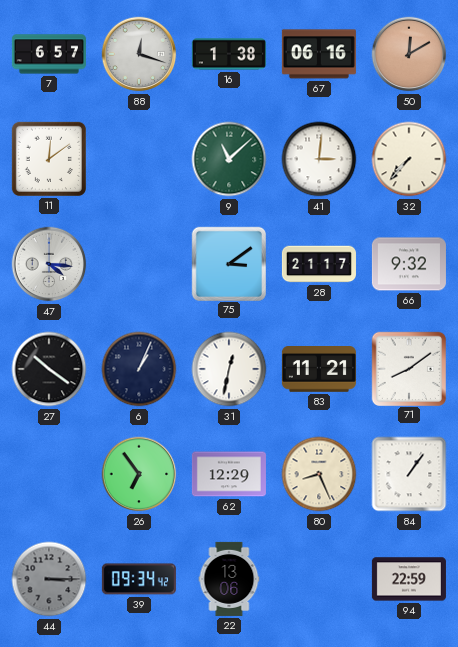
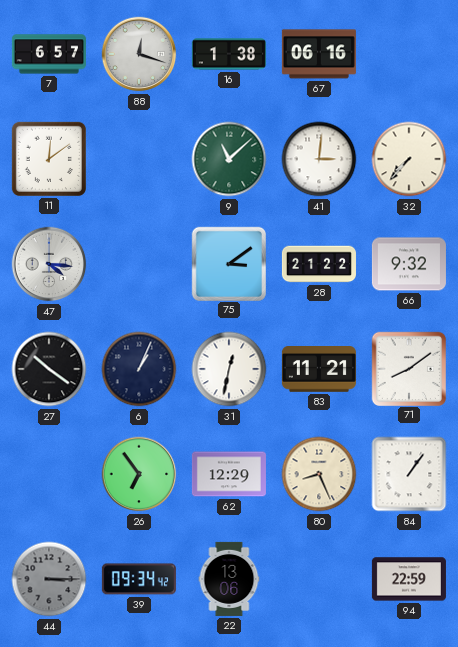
50: 12:10 -> none (409, 54)
28: 21:17 -> 21:22 (319, 264)
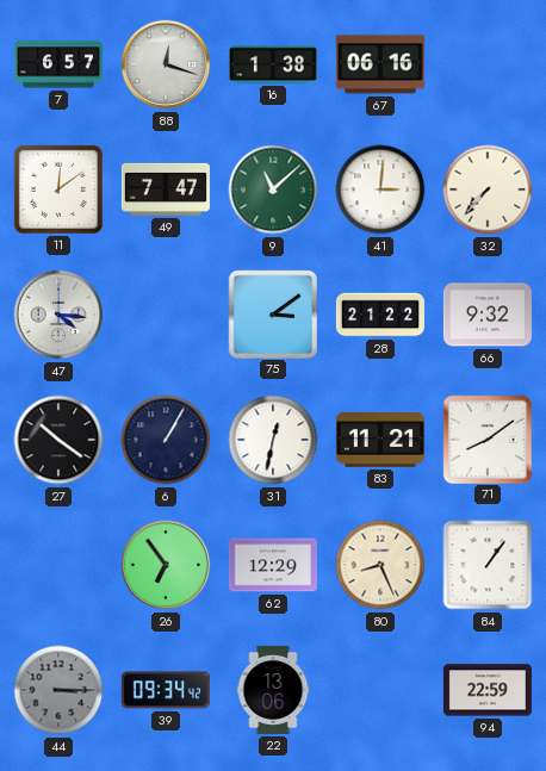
49: none -> 7:47 (166, 189)
6: 1:04 -> 1:05 (166, 440)
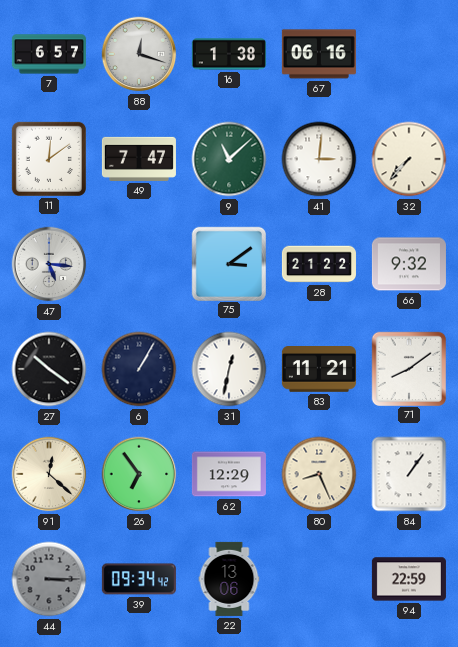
47: 4:16 -> 5:16 (49, 264)
91: none -> 12:22 (49, 474)
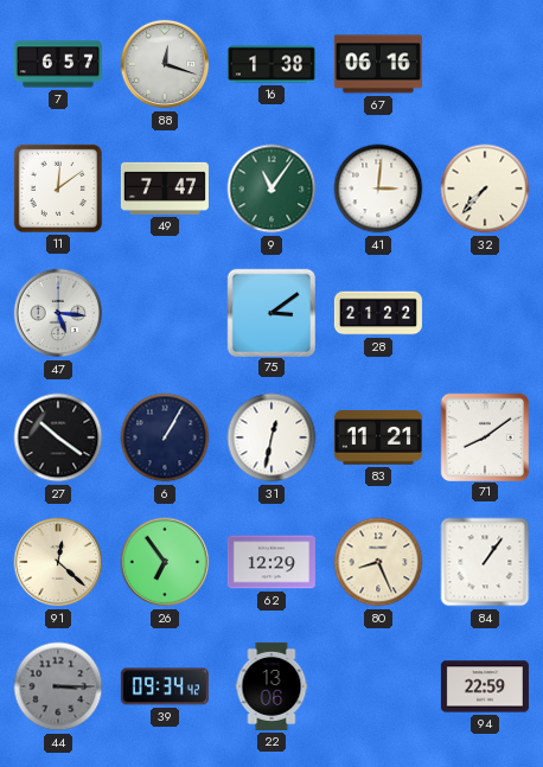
9: 11:08 -> 11:06 (271, 188)
66: 9:32 -> none (409, 264)
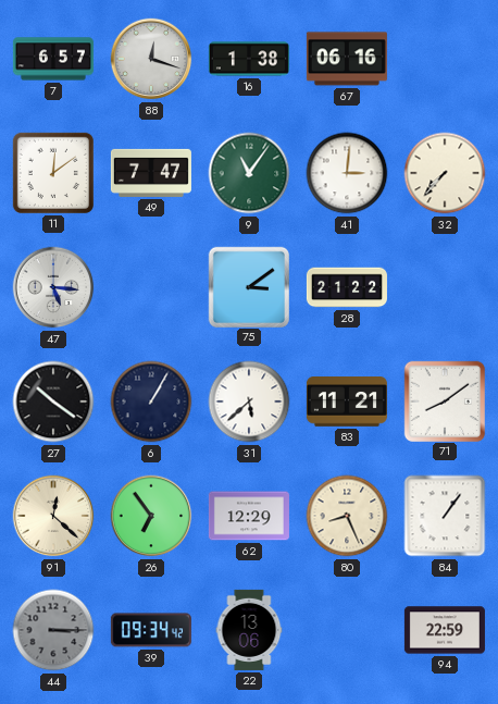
31: 12:32 -> 5:38 (249, 402)
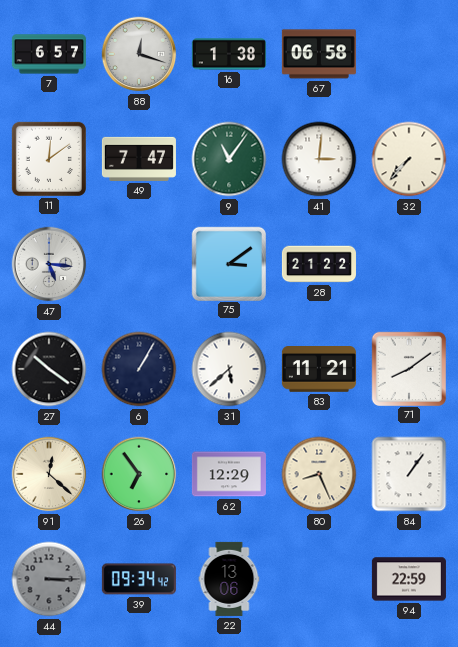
67: 06:16 -> 06:58 (319, 54)
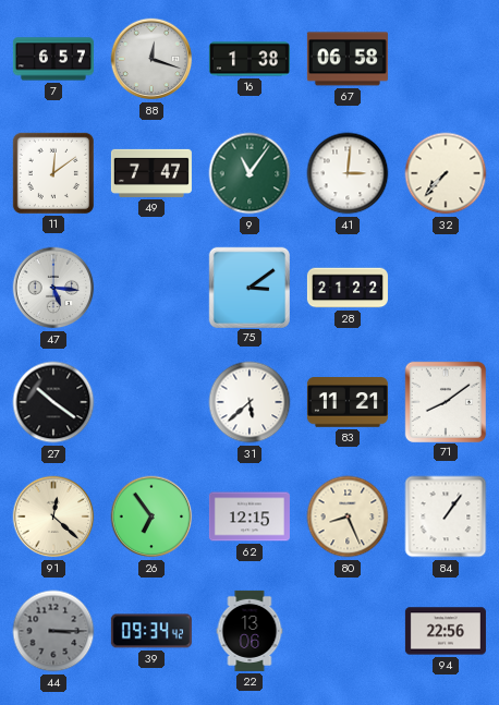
6: 1:05 -> none (139, 369)
62: 12:29 -> 12:15 (249, 516)
94: 22:59 -> 22:56 (446, 631)
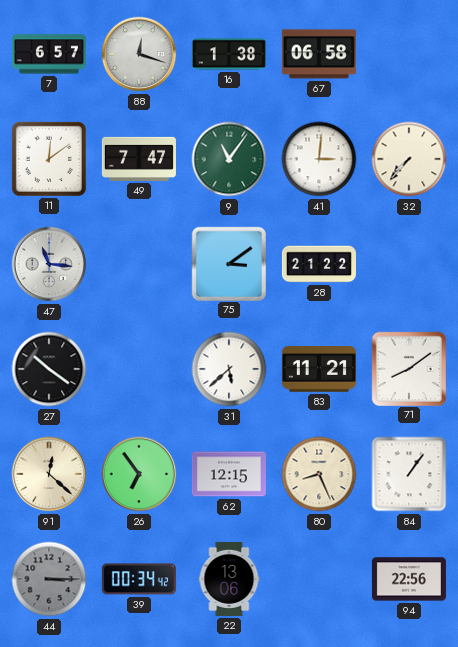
47: 5:16 -> 11:16 (49, 264)
39: 09:34 -> 00:34 (139, 579)
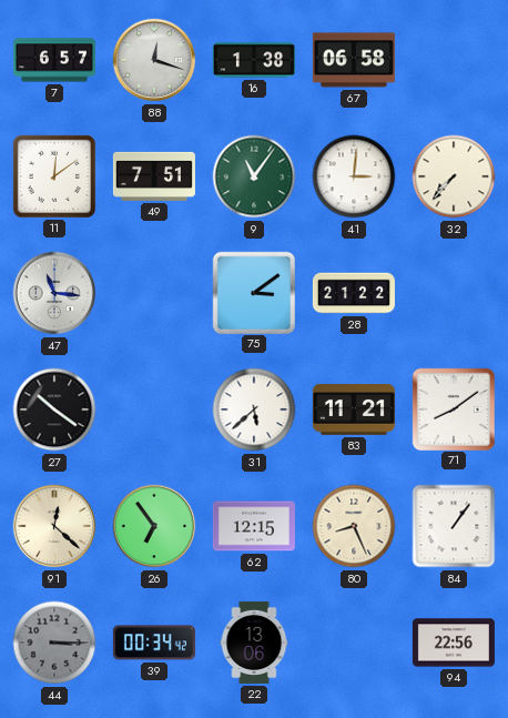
49: 7:47 -> 7:51 (154, 176)
